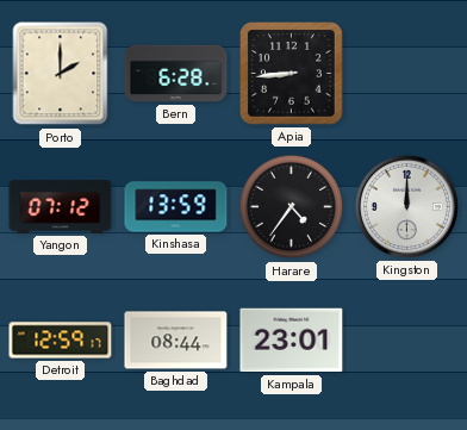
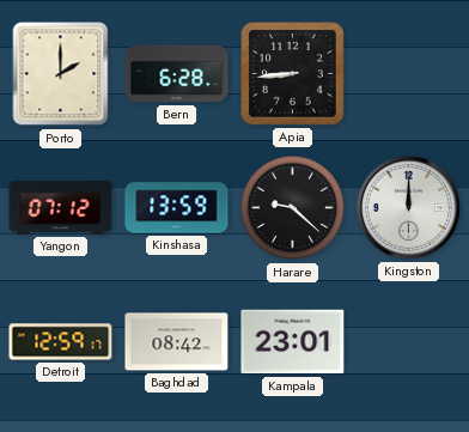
Harare: 4:36 -> 9:22 (292, 208)
Baghdad: 08:44 -> 08:42 (177, 342)
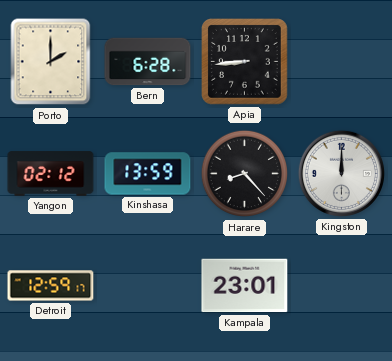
Yangon: 07:12 -> 02:12 (51, 174)
Harare: 9:22 -> 8:23 (244, 174)
Baghdad: 08:42 -> none (177, 342)
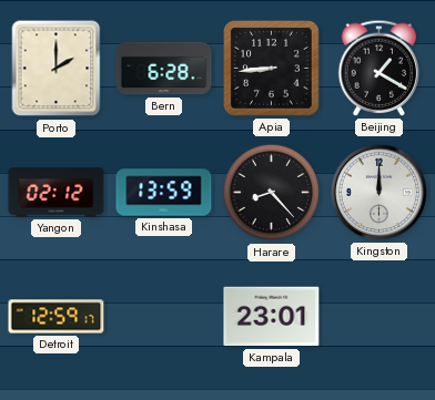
Beijing: none -> 1:20 (380, 68)
